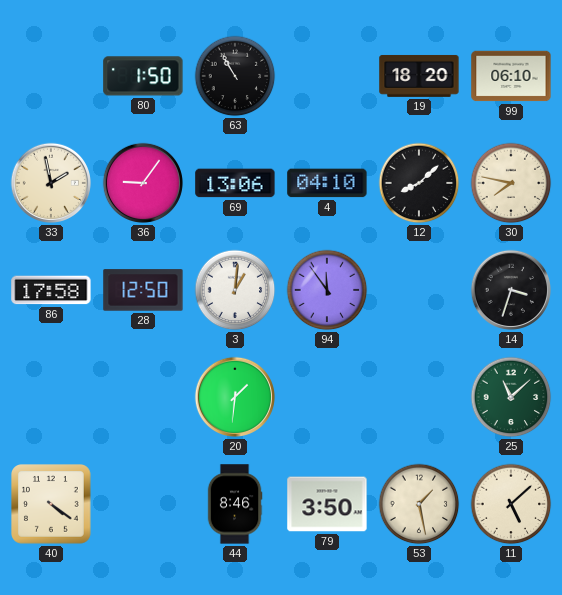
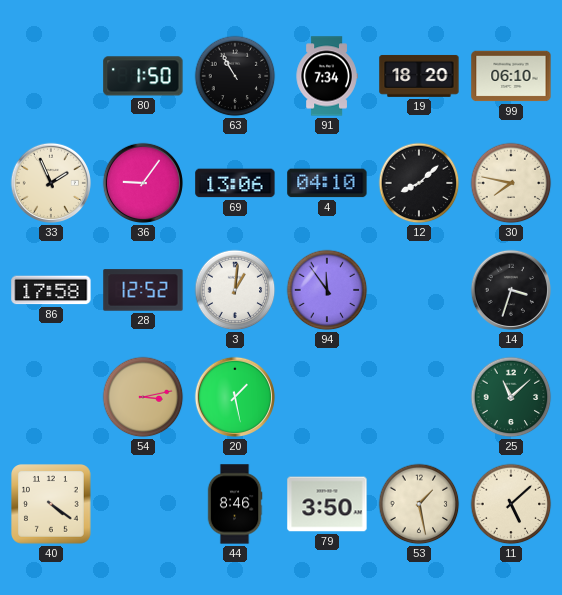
91: none -> 7:34 (327, 76)
33: 1:58 -> 1:56 (51, 183)
28: 12:50 -> 12:52 (143, 290)
54: none -> 3:13 (143, 397)
20: 1:31 -> 1:28 (235, 397)
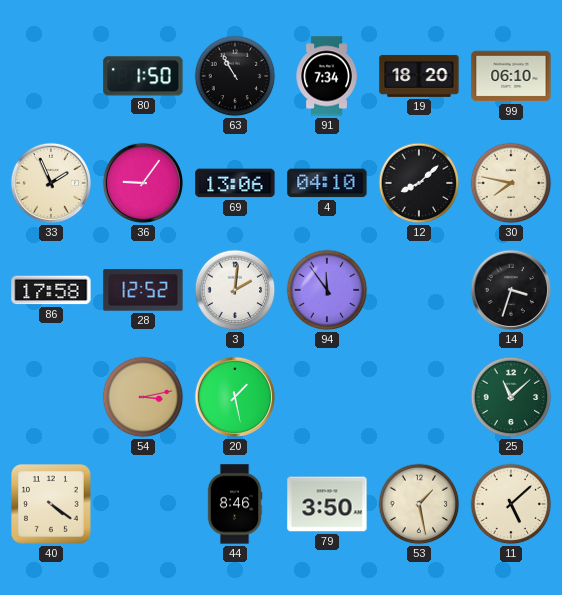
3: 1:01 -> 2:01 (235, 290)
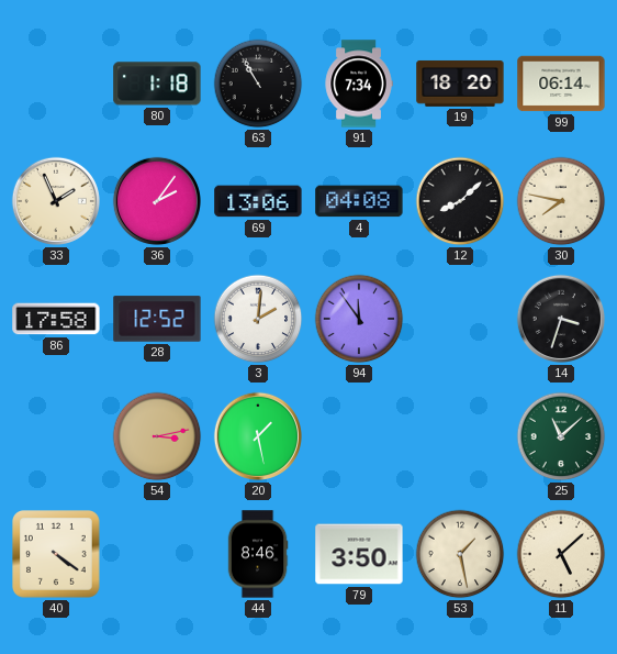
80: 1:50 -> 1:18 (157, 84)
99: 06:10 -> 06:14 (561, 84)
36: 9:06 -> 2:06 (157, 201)
4: 04:10 -> 04:08 (359, 201)
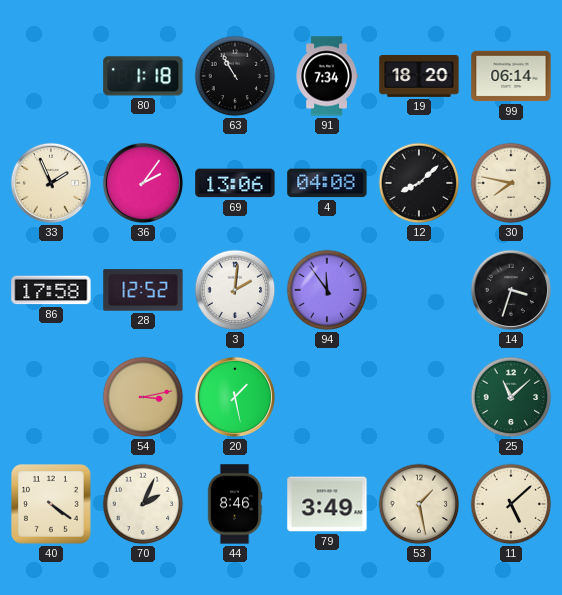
70: none -> 2:04 (143, 504)
79: 3:50 -> 3:49 (327, 504)
